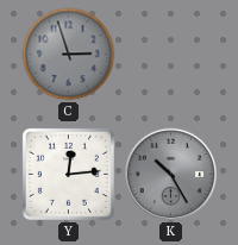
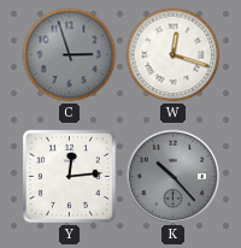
W: none -> 12:18 (174, 55)
K: 10:25 -> 10:23 (174, 177)
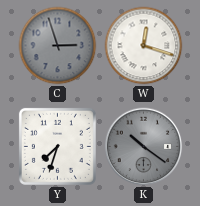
Y: 12:14 -> 7:33 (57, 146)
K: 10:23 -> 10:21 (144, 147)
